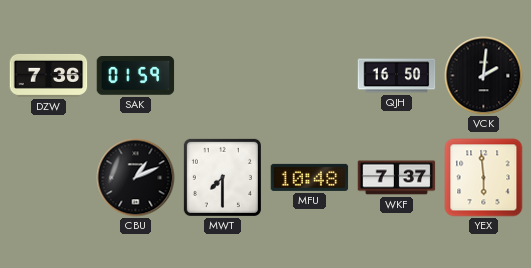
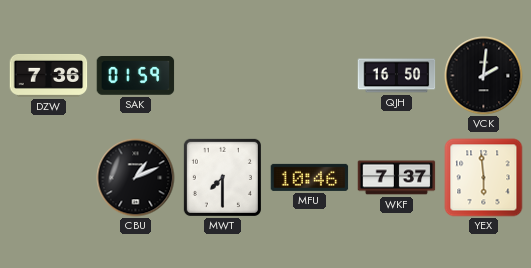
MFU: 10:48 -> 10:46 (310, 177)
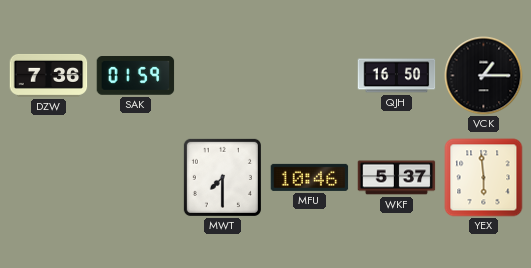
VCK: 2:01 -> 1:15 (484, 76)
CBU: 1:11 -> none (136, 178)
WKF: 7:37 -> 5:37 (397, 178)
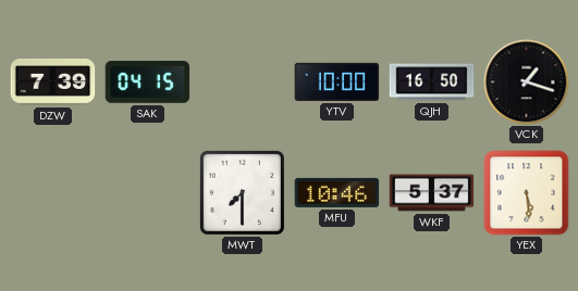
DZW: 7:36 -> 7:39 (53, 81)
SAK: 01:59 -> 04:15 (148, 83)
YTV: none -> 10:00 (337, 81)
VCK: 1:15 -> 1:18 (527, 83)
YEX: 5:59 -> 5:29 (527, 193)
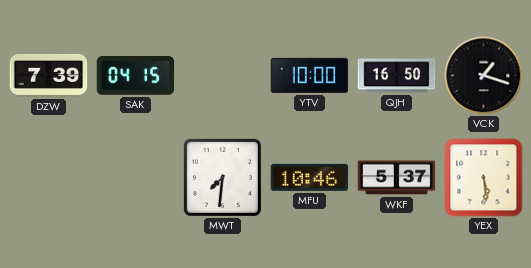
MWT: 7:30 -> 7:31 (222, 177)
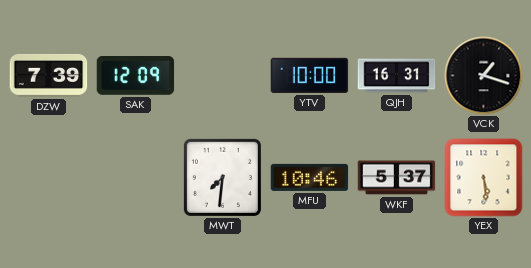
SAK: 04:15 -> 12:09 (136, 76)
QJH: 16:50 -> 16:31 (397, 76)
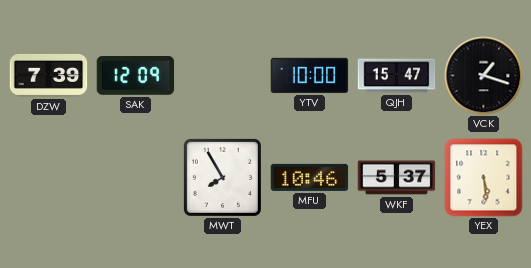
QJH: 16:31 -> 15:47 (397, 76)
MWT: 7:31 -> 7:55 (222, 177)
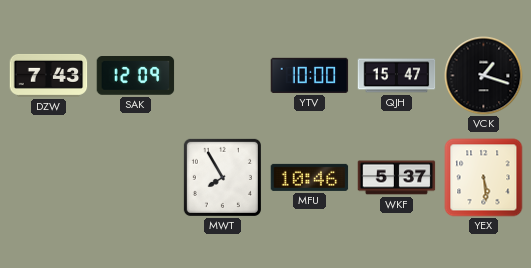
DZW: 7:39 -> 7:43 (49, 75)
